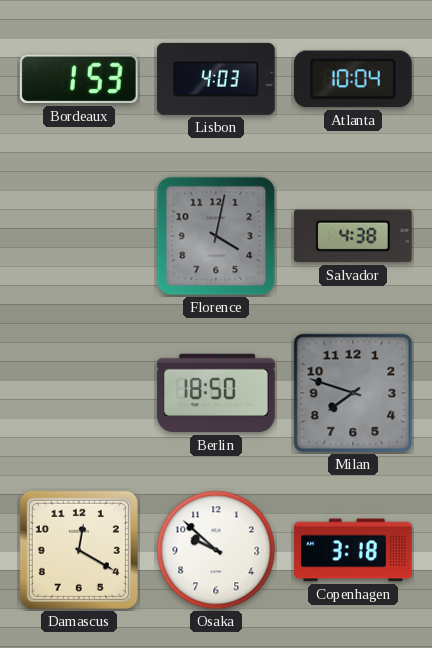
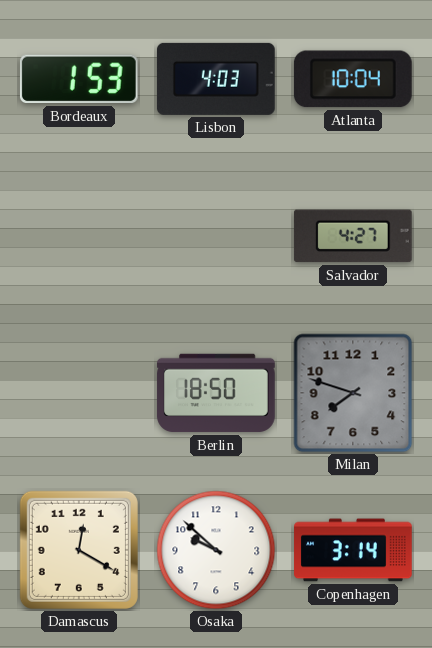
Florence: 4:02 -> none (216, 236)
Salvador: 4:38 -> 4:27 (353, 236)
Copenhagen: 3:18 -> 3:14 (353, 550)
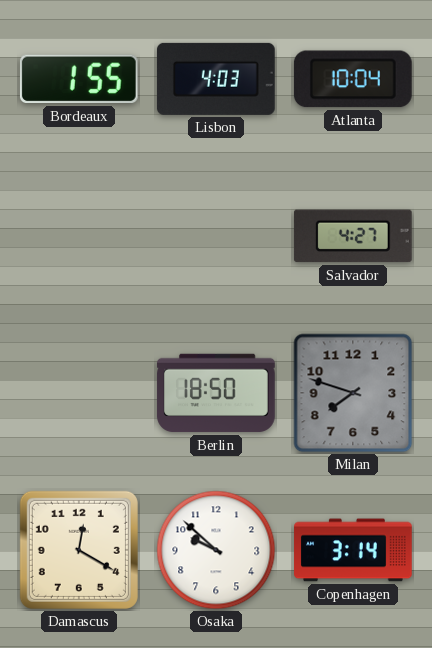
Bordeaux: 1:53 -> 1:55 (79, 79)
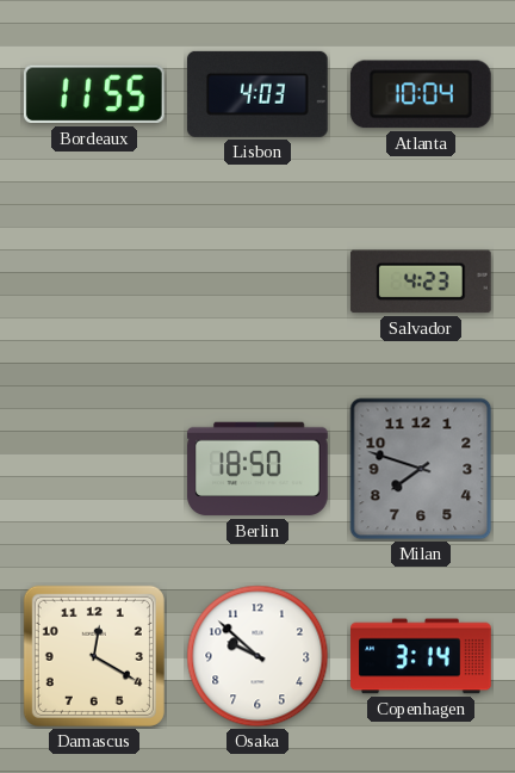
Bordeaux: 1:55 -> 11:55 (94, 94)
Salvador: 4:27 -> 4:23 (421, 282)
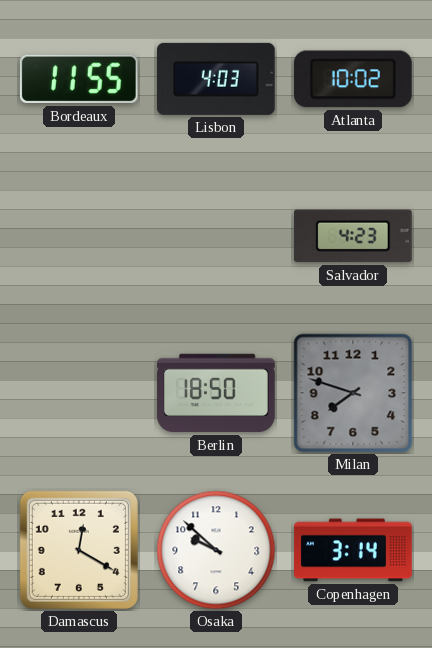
Atlanta: 10:04 -> 10:02 (353, 79)
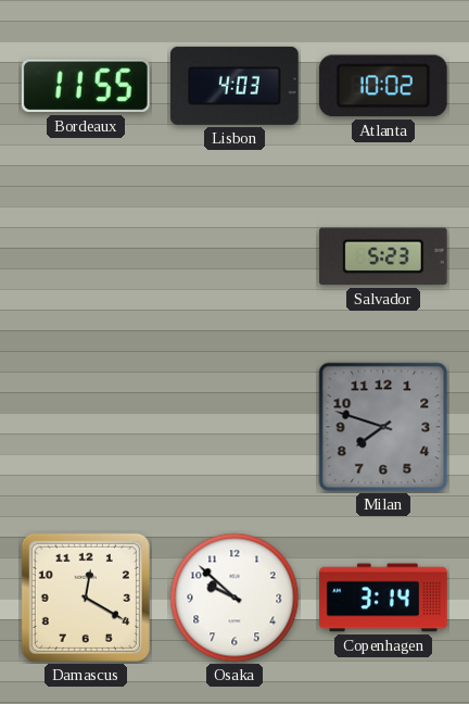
Salvador: 4:23 -> 5:23 (383, 256)
Berlin: 18:50 -> none (216, 393)
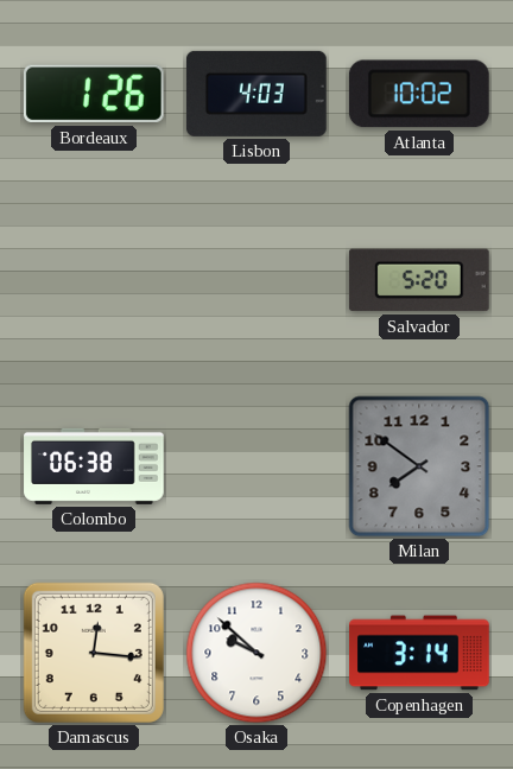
Bordeaux: 11:55 -> 1:26 (94, 94)
Salvador: 5:23 -> 5:20 (419, 280)
Colombo: none -> 06:38 (94, 466)
Milan: 7:48 -> 7:51 (419, 466)
Damascus: 12:20 -> 12:16 (94, 653)
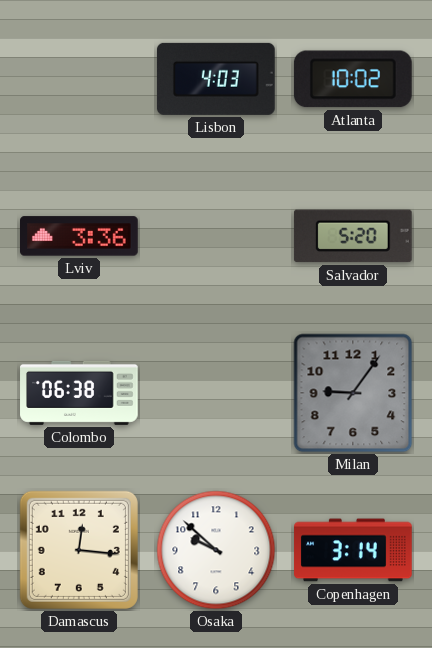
Bordeaux: 1:26 -> none (94, 94)
Lviv: none -> 3:36 (80, 236)
Milan: 7:51 -> 9:06 (353, 393)
